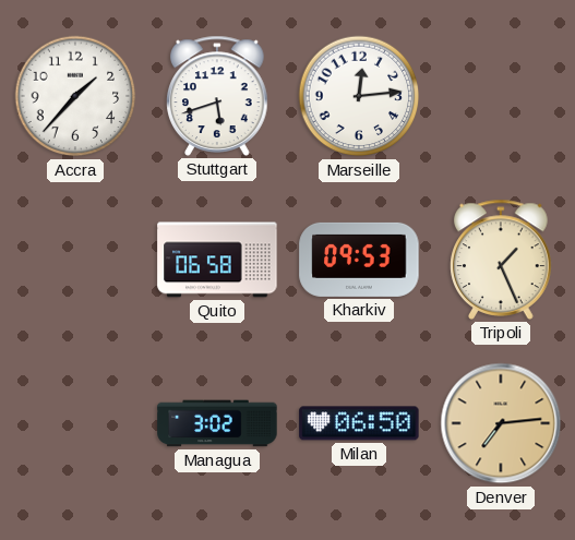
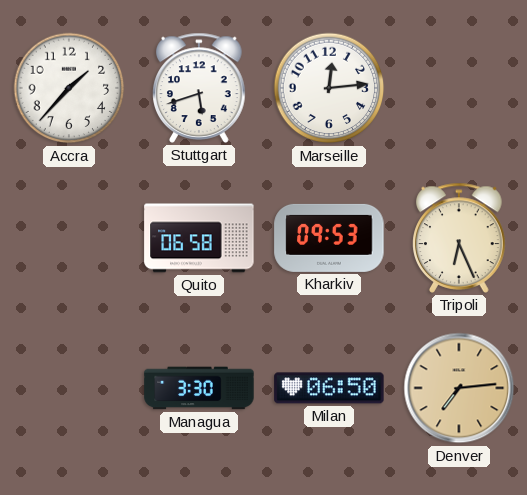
Tripoli: 1:26 -> 6:26 (459, 238)
Managua: 3:02 -> 3:30 (199, 388)
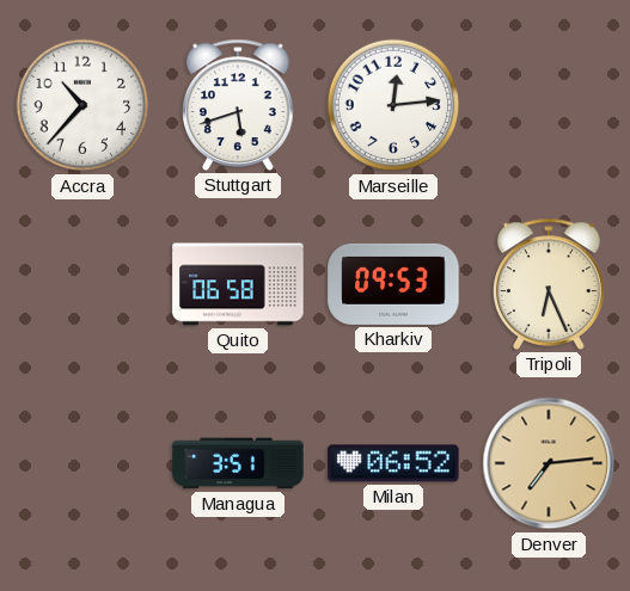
Accra: 1:37 -> 10:37 (82, 105)
Managua: 3:30 -> 3:51 (238, 463)
Milan: 06:50 -> 06:52 (393, 463)
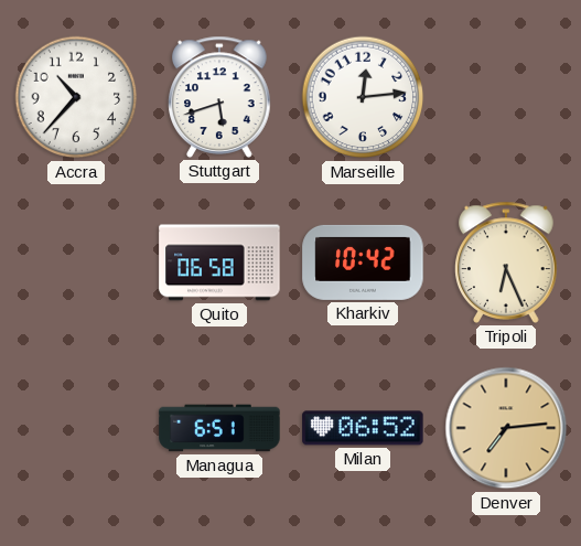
Kharkiv: 09:53 -> 10:42 (363, 263)
Managua: 3:51 -> 6:51 (219, 428)
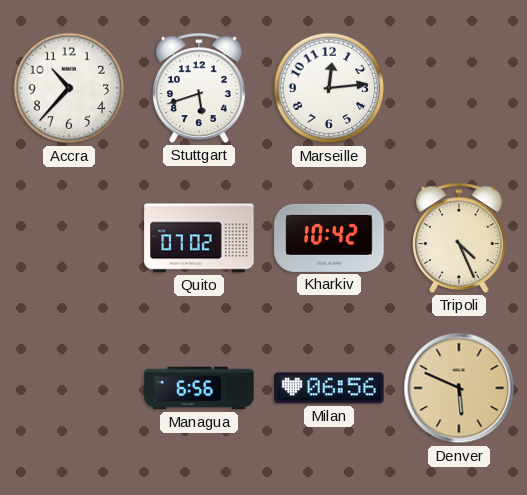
Quito: 06:58 -> 07:02 (199, 238)
Tripoli: 6:26 -> 4:26 (459, 238)
Managua: 6:51 -> 6:56 (199, 388)
Milan: 06:52 -> 06:56 (329, 388)
Denver: 7:14 -> 5:49 (459, 388)
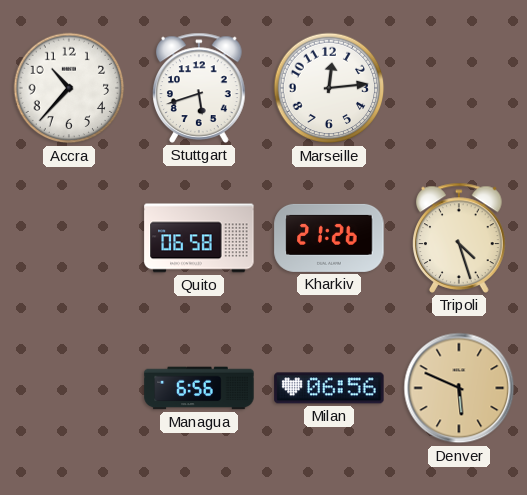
Quito: 07:02 -> 06:58 (199, 238)
Kharkiv: 10:42 -> 21:26 (329, 238)
Tripoli: 4:26 -> 4:27 (459, 238)
